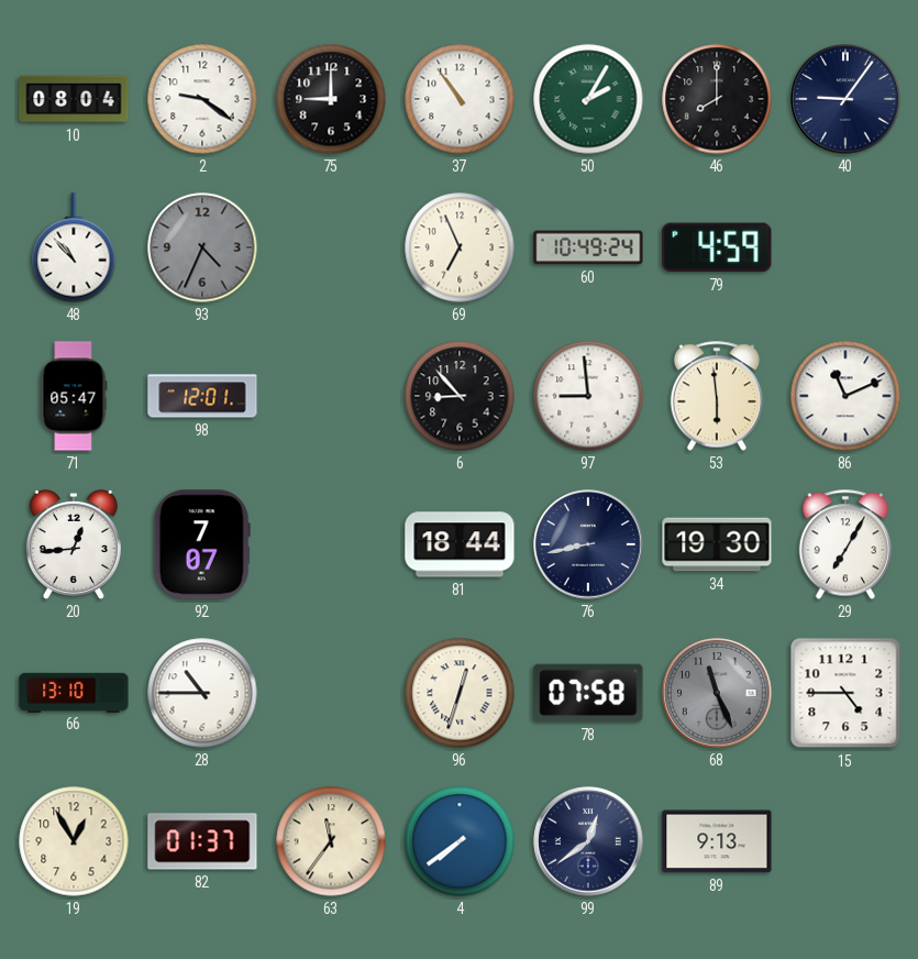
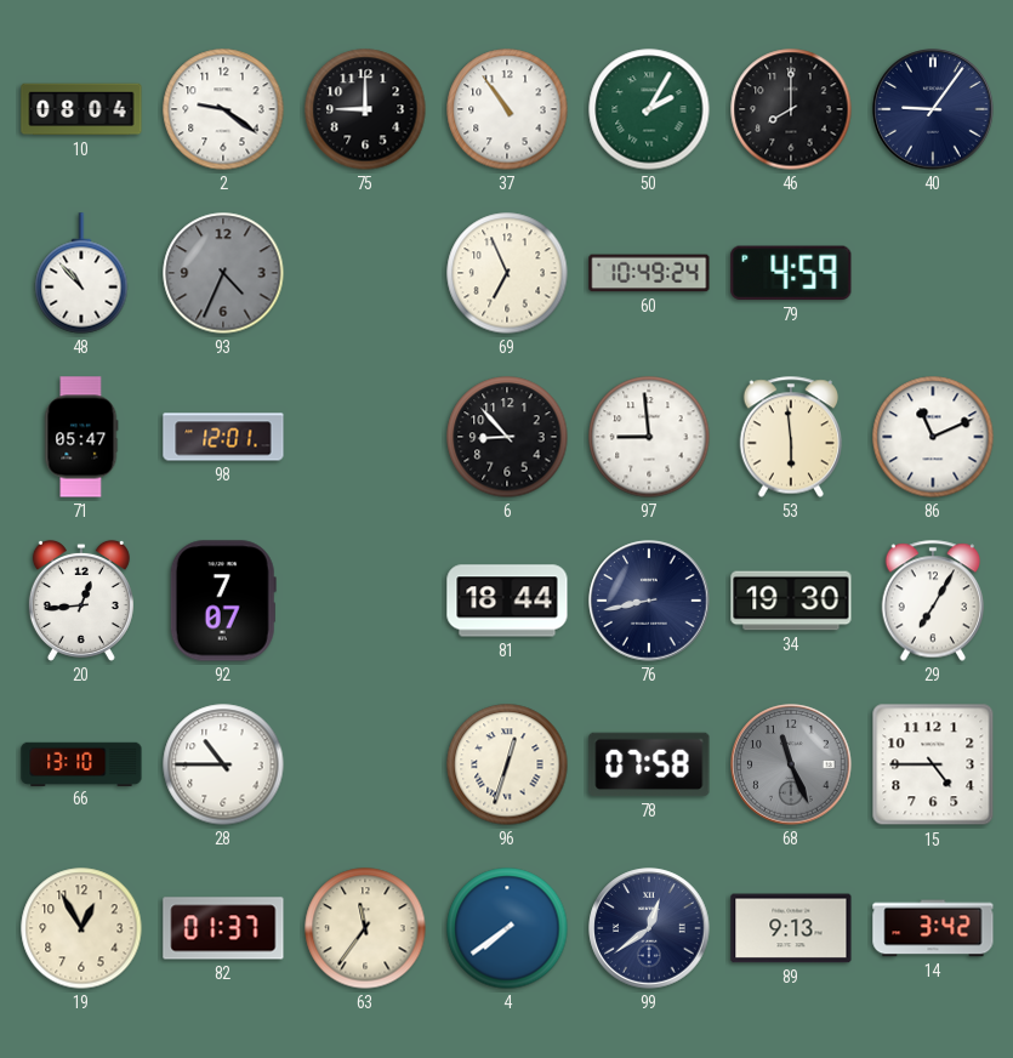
14: none -> 3:42 (933, 928)
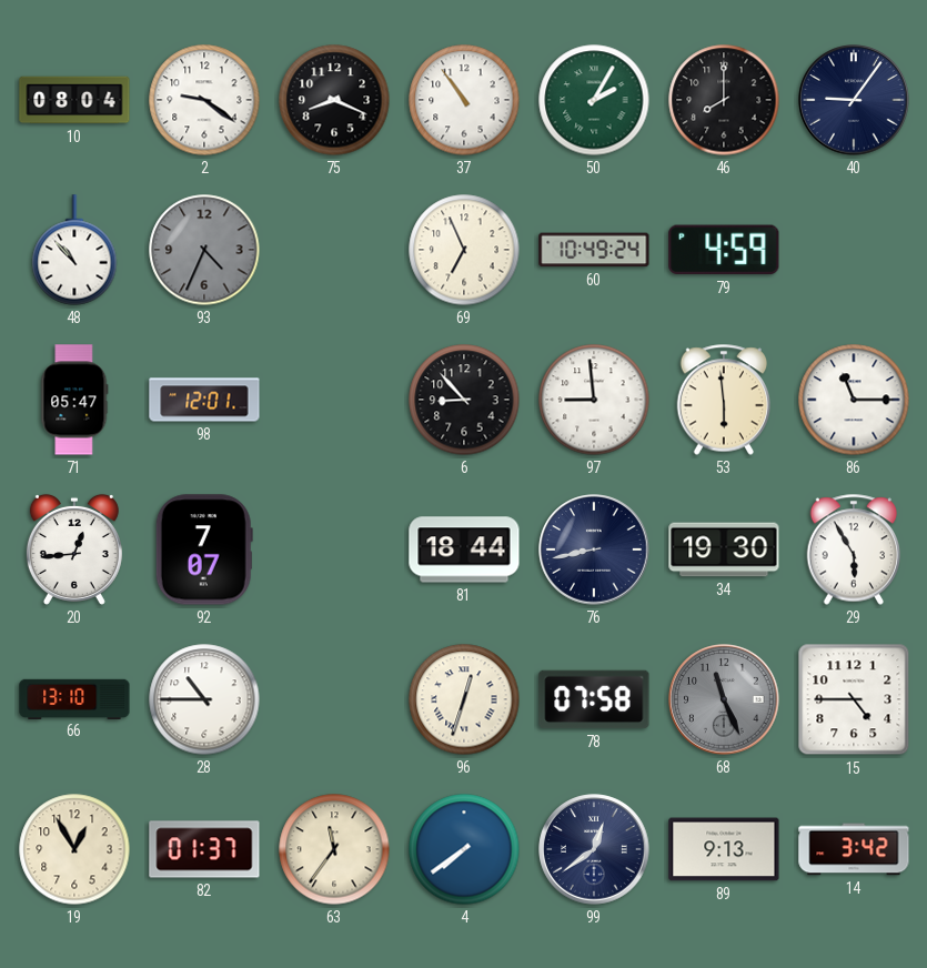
75: 9:00 -> 8:19 (334, 100)
86: 11:11 -> 11:15 (854, 400)
29: 7:05 -> 5:55 (854, 549)
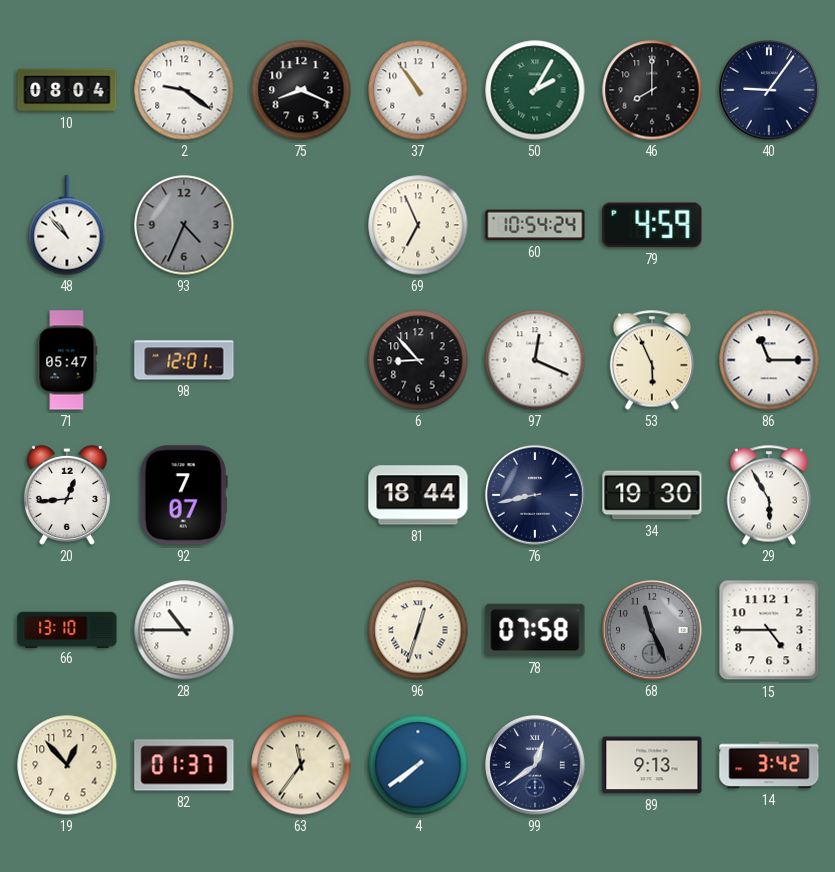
60: 10:49 -> 10:54 (535, 225)
97: 8:59 -> 12:19 (535, 360)
53: 5:59 -> 5:56 (652, 360)
19: 12:55 -> 12:53 (67, 765)
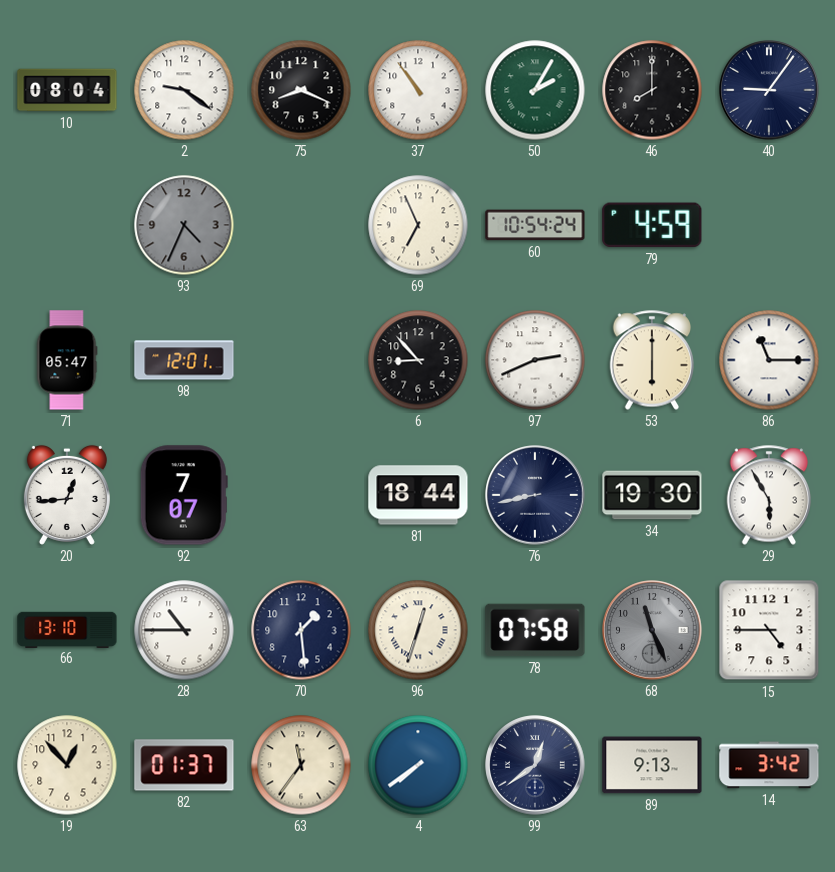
48: 10:53 -> none (67, 225)
97: 12:19 -> 2:41 (535, 360)
53: 5:56 -> 6:00 (652, 360)
70: none -> 1:29 (301, 630)
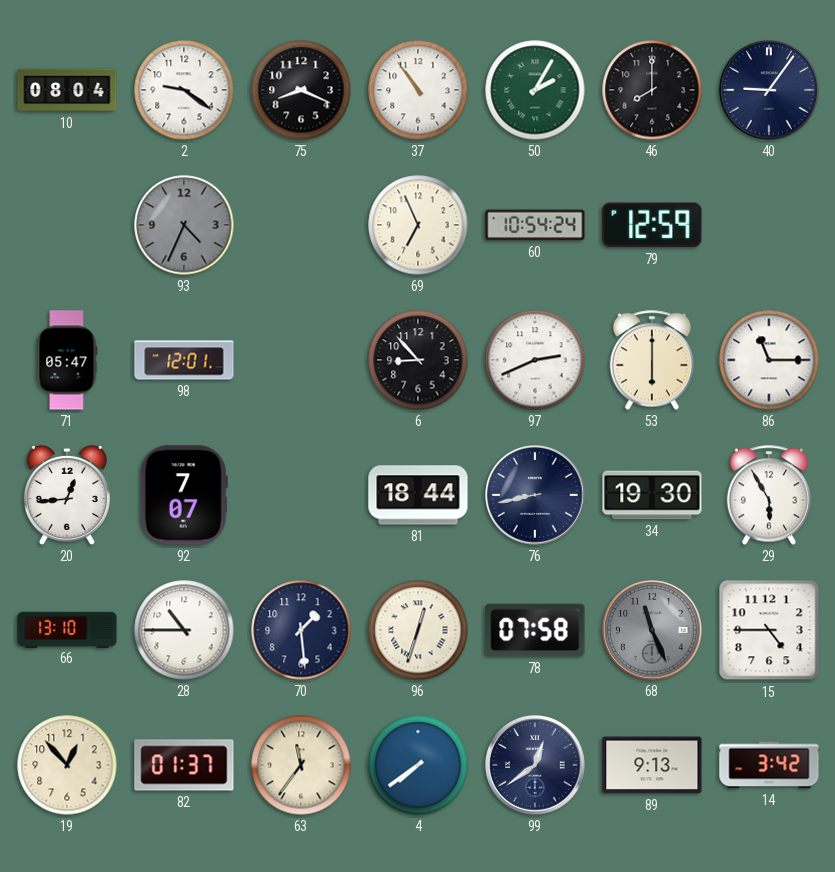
79: 4:59 -> 12:59 (652, 225)
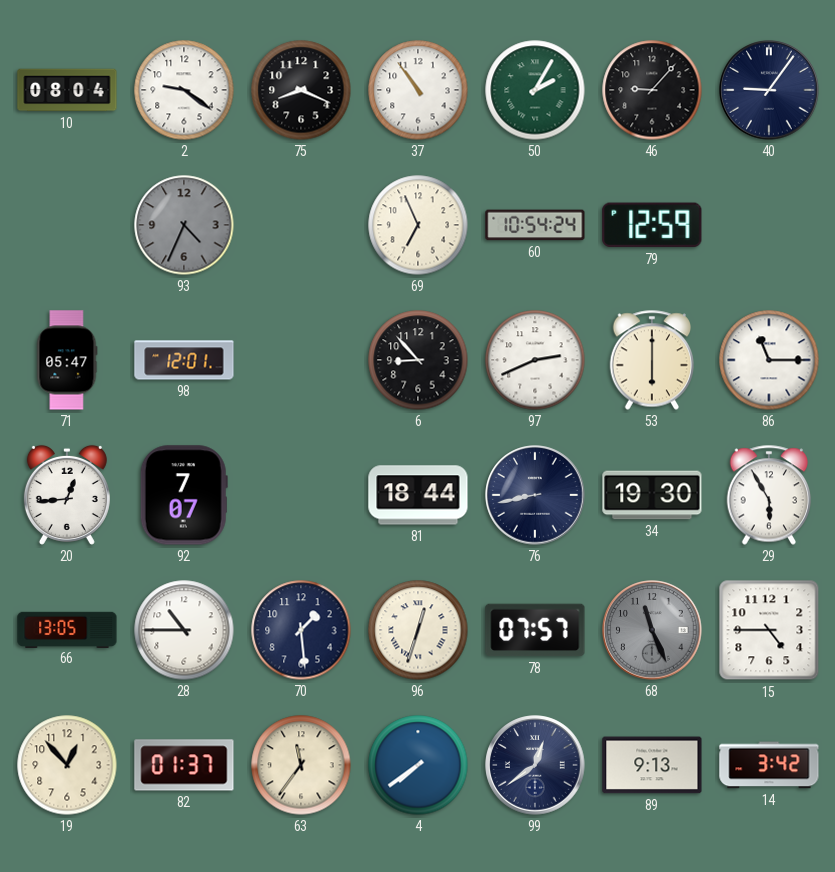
46: 8:00 -> 9:07 (652, 90)
66: 13:10 -> 13:05 (67, 629)
78: 07:58 -> 07:57 (535, 630)
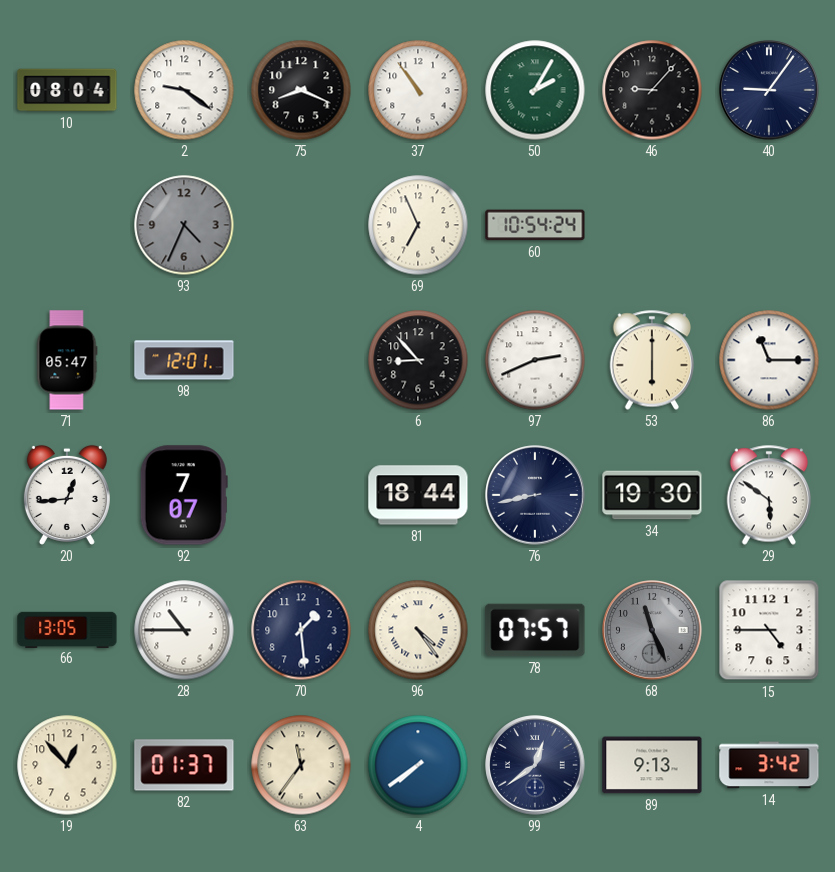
79: 12:59 -> none (652, 225)
29: 5:55 -> 5:51 (769, 495)
96: 12:33 -> 4:24 (418, 630)
